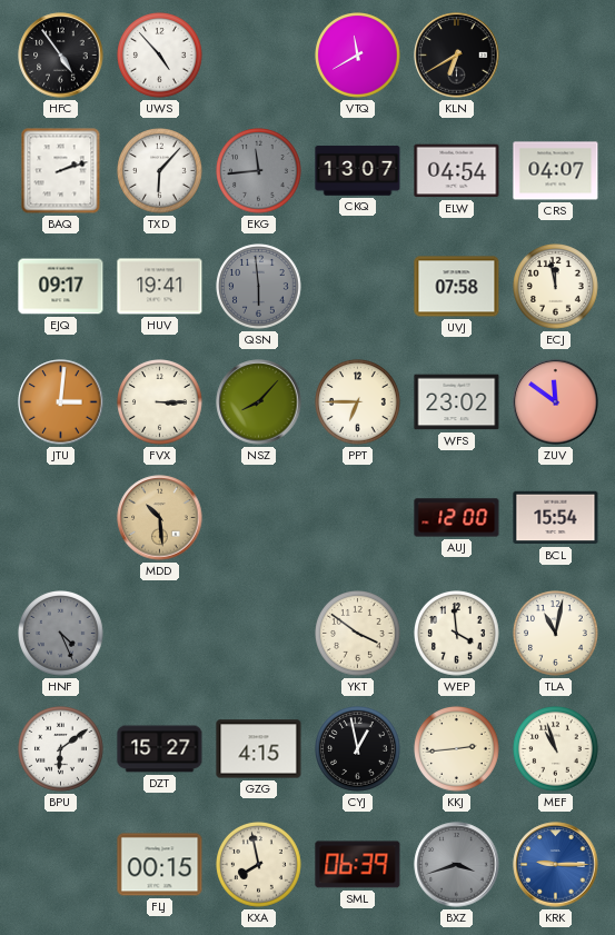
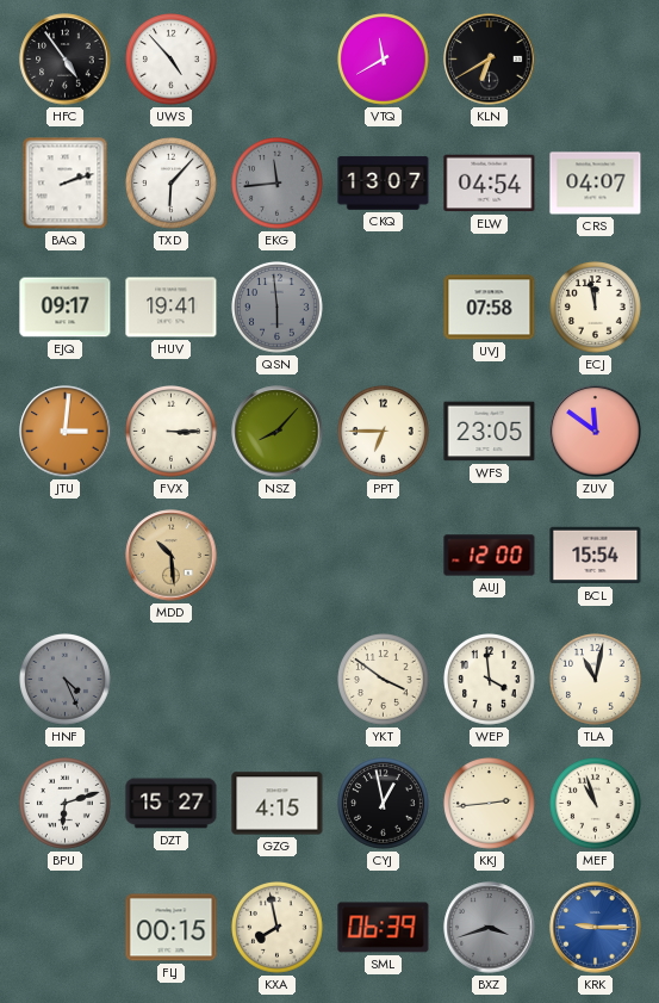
WFS: 23:02 -> 23:05 (490, 432)
BPU: 6:09 -> 6:12 (66, 804)
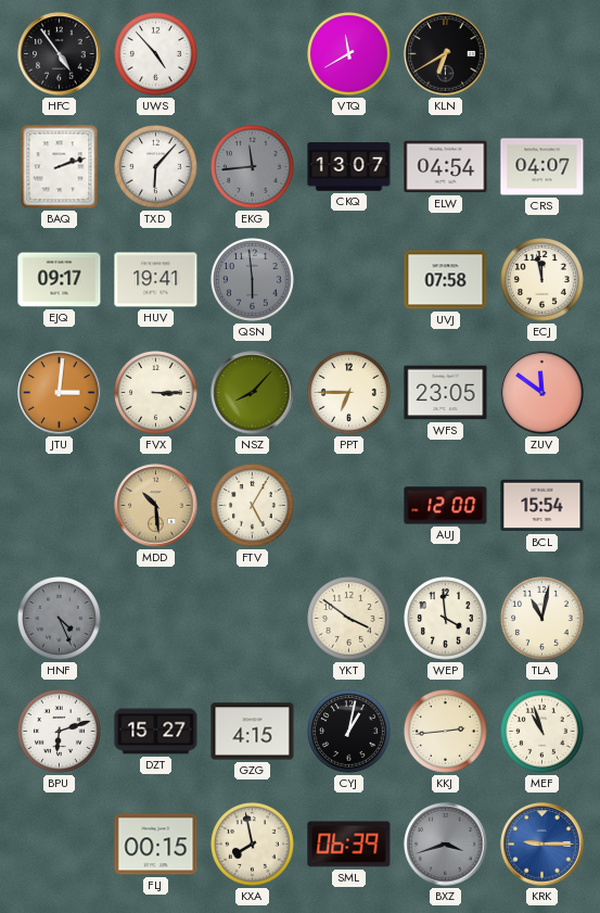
FTV: none -> 5:05 (253, 506)
CYJ: 12:58 -> 1:02 (349, 732)
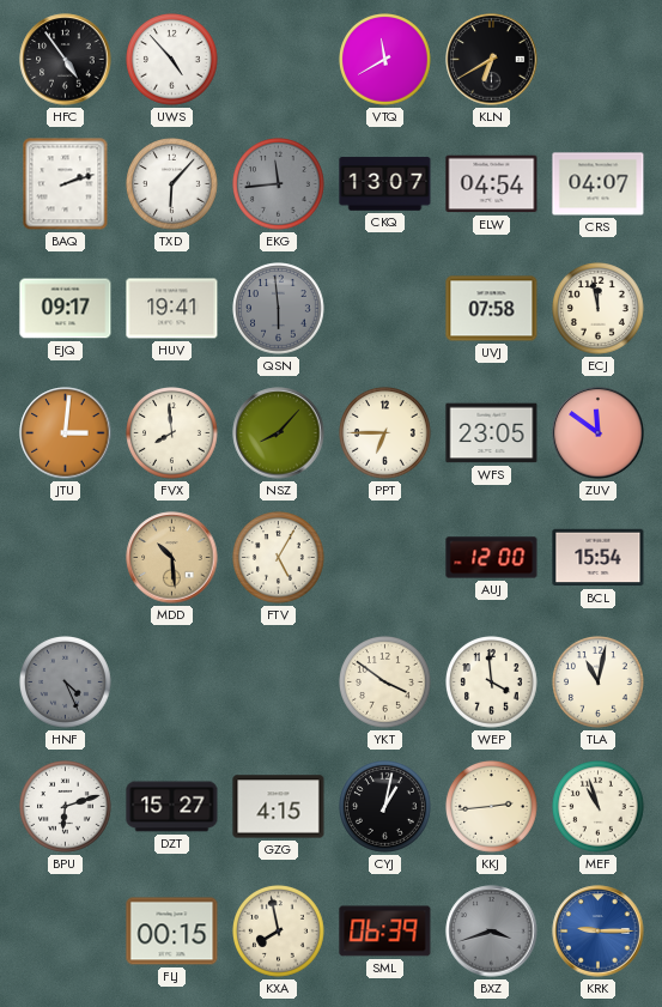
FVX: 3:15 -> 7:59 (172, 433)
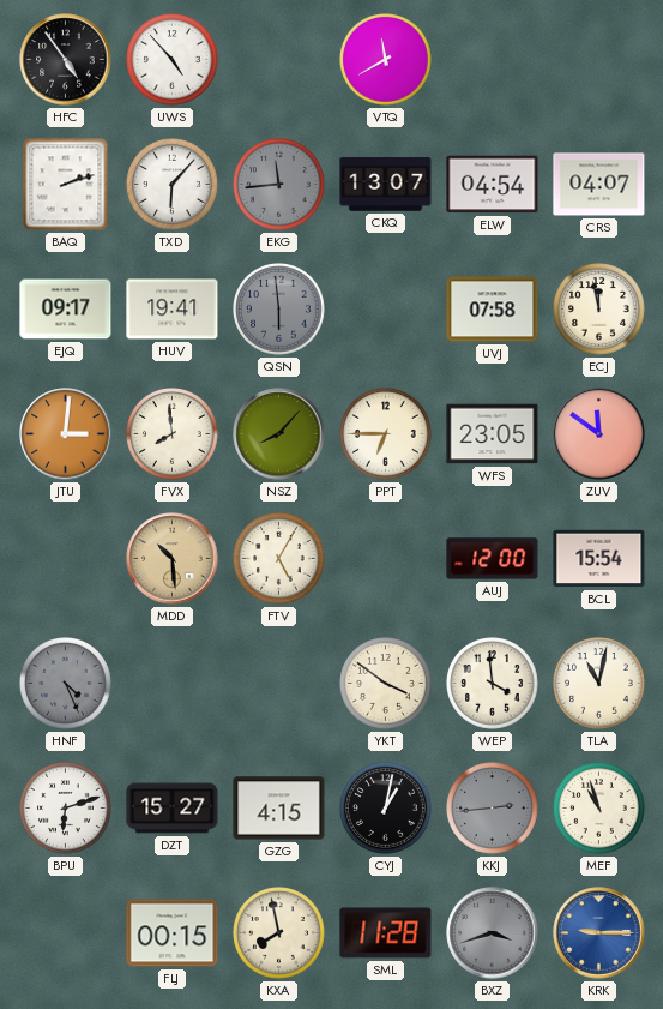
KLN: 6:40 -> none (492, 60)
KKJ dial: cream -> grey (493, 809)
SML: 06:39 -> 11:28 (386, 933)
